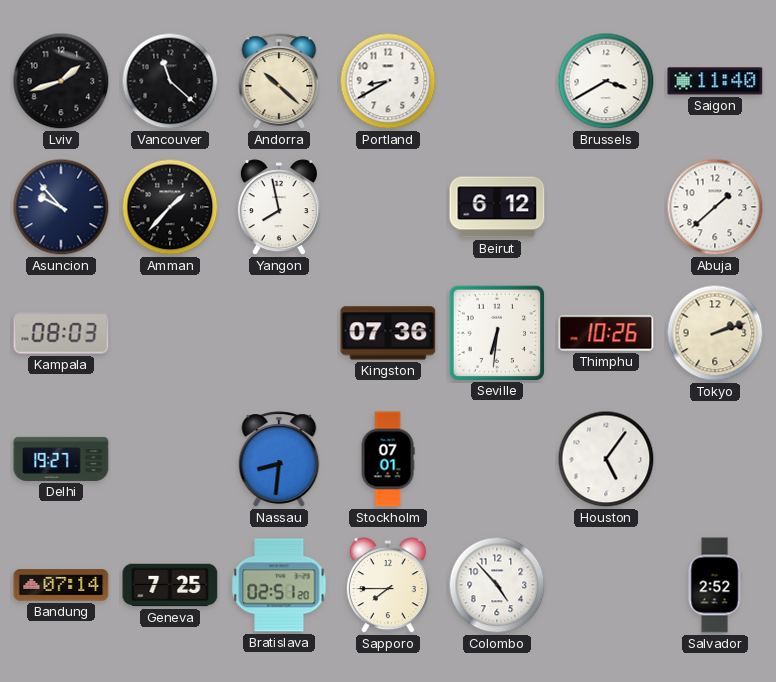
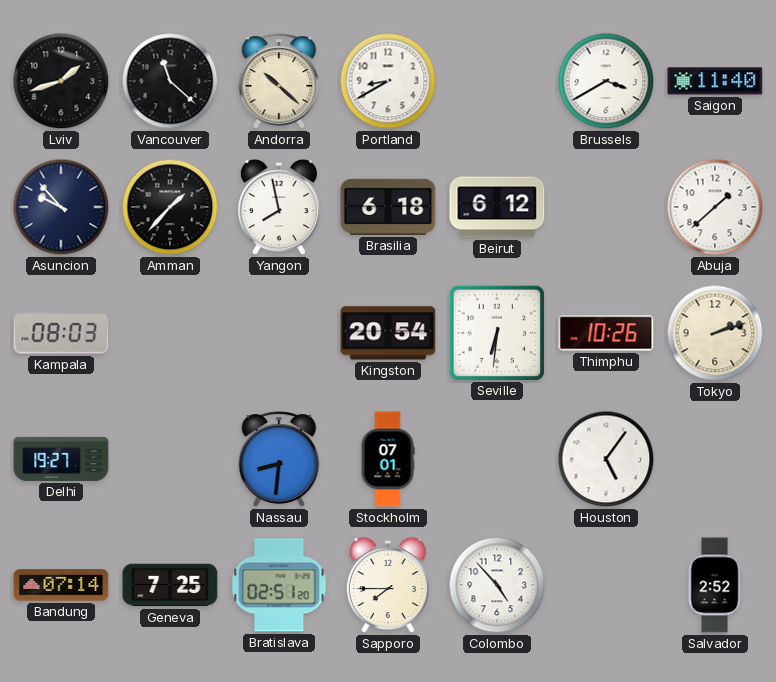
Brasilia: none -> 6:18 (388, 207)
Kingston: 07:36 -> 20:54 (388, 333)
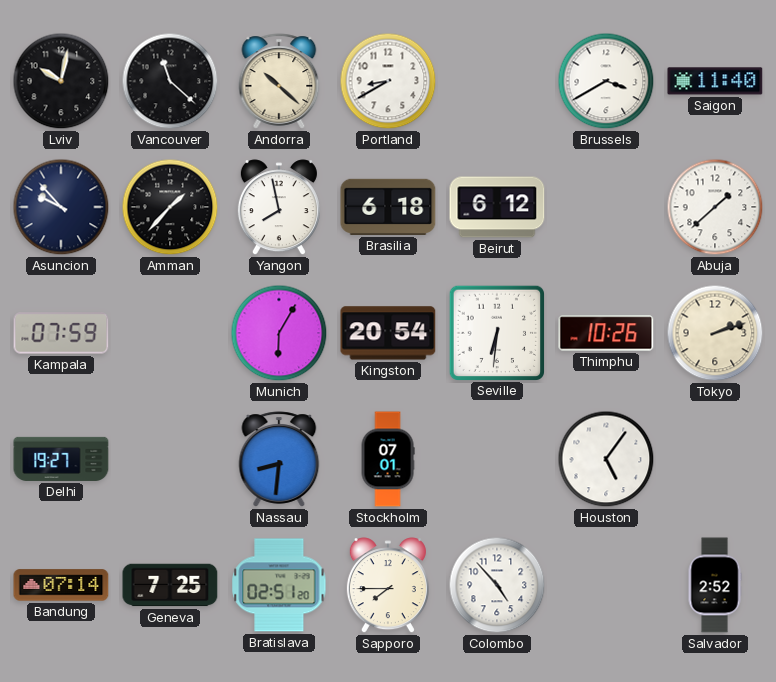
Lviv: 1:42 -> 10:02 (61, 81)
Kampala: 08:03 -> 07:59 (61, 333)
Munich: none -> 6:05 (279, 333)
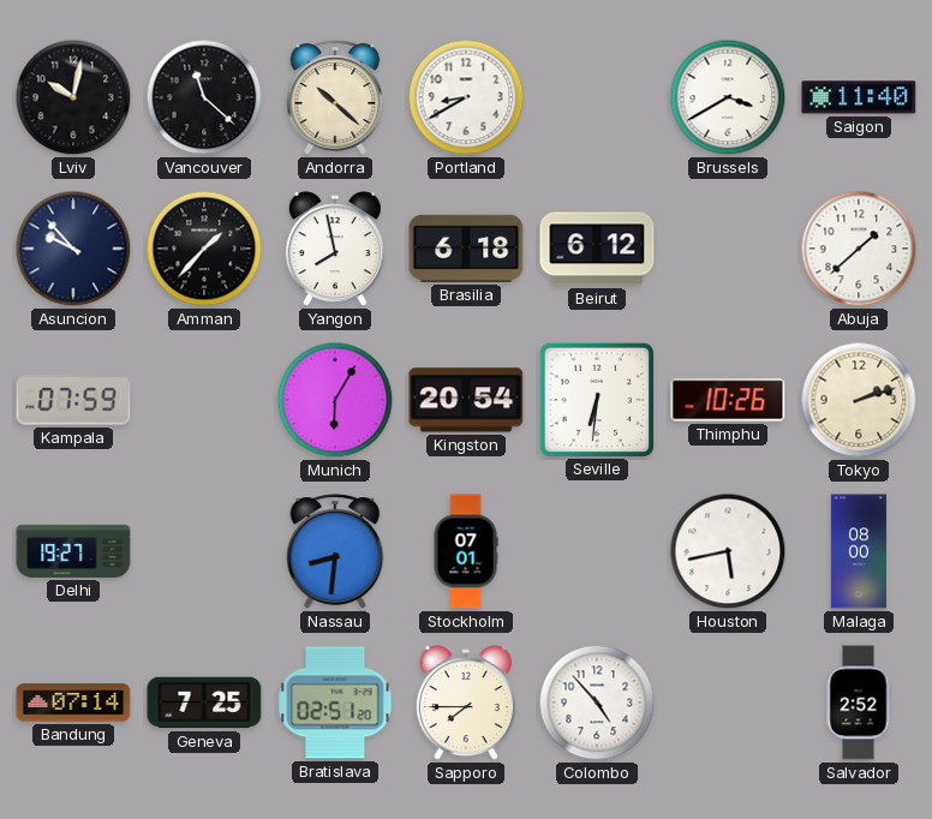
Houston: 5:06 -> 5:43 (728, 551)
Malaga: none -> 08:00 (859, 551)
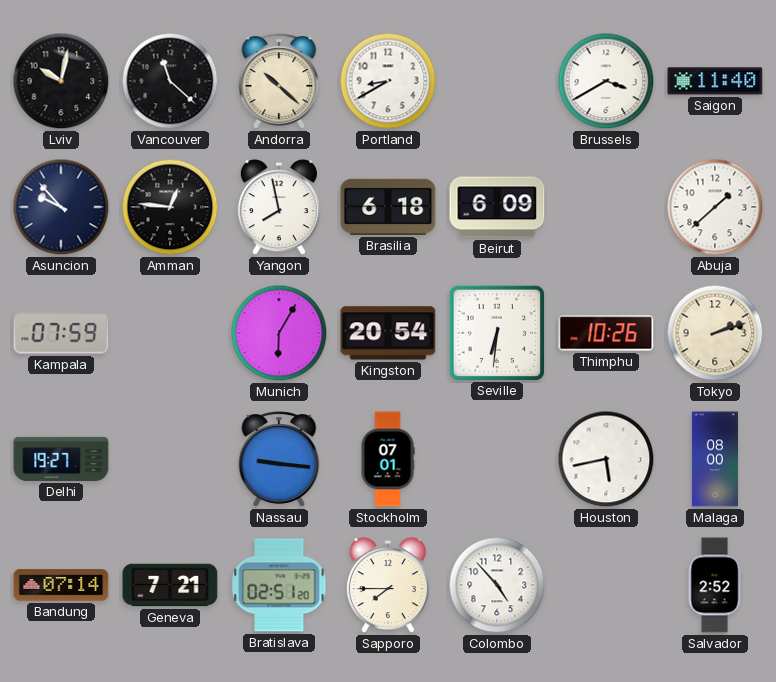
Amman: 1:37 -> 12:46 (170, 207)
Beirut: 6:12 -> 6:09 (497, 207)
Nassau: 8:31 -> 9:16 (279, 459)
Geneva: 7:25 -> 7:21 (170, 585)
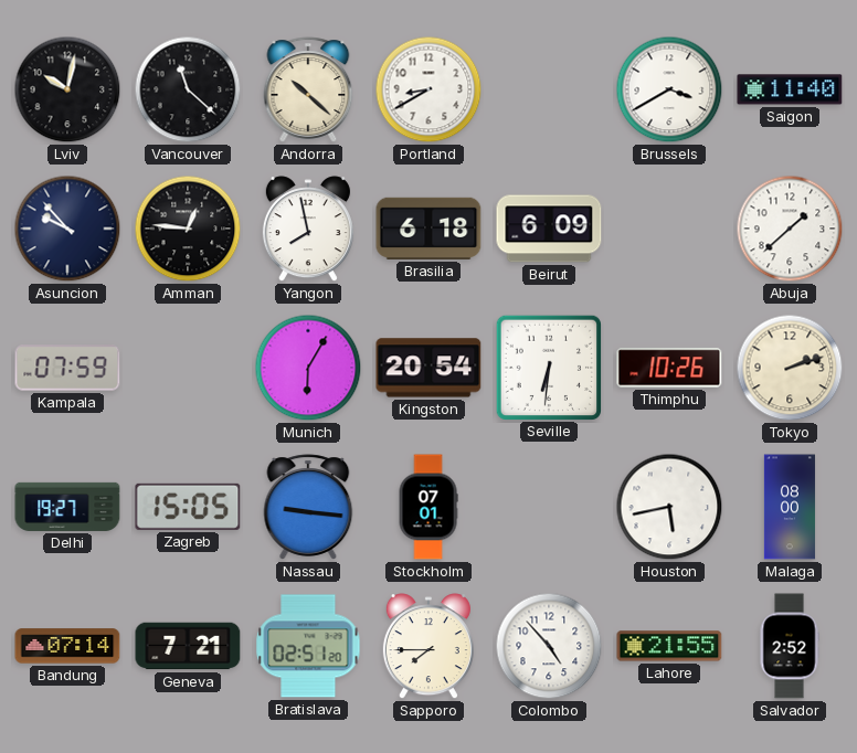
Zagreb: none -> 15:05 (188, 507)
Lahore: none -> 21:55 (669, 646)
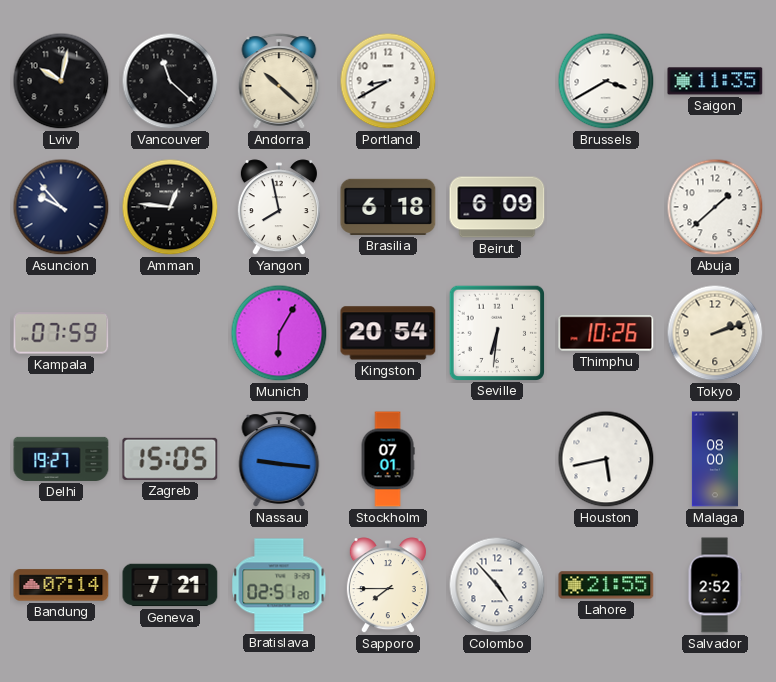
Saigon: 11:40 -> 11:35 (715, 81)
